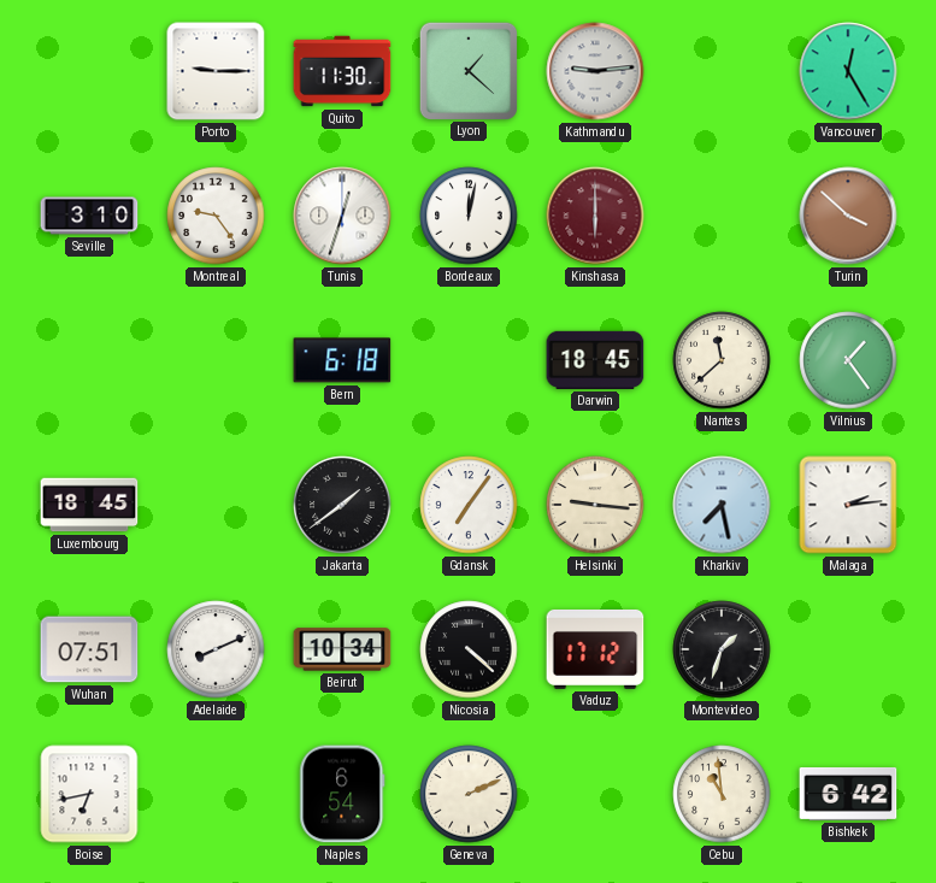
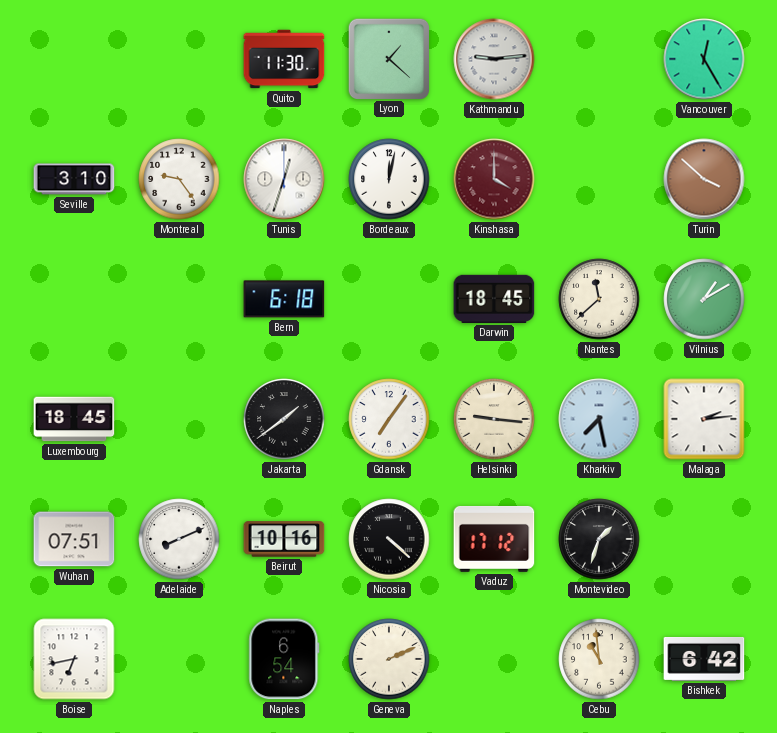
Porto: 9:15 -> none (216, 71)
Kinshasa: 6:00 -> 4:00 (494, 179)
Vilnius: 1:24 -> 1:10 (704, 299)
Beirut: 10:34 -> 10:16 (284, 539)
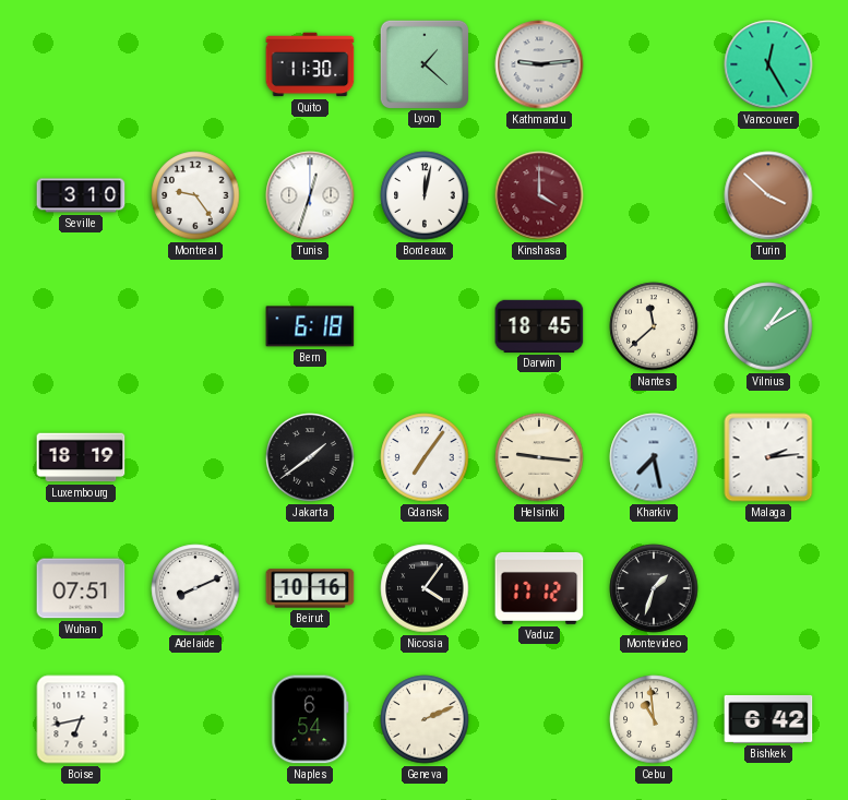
Luxembourg: 18:45 -> 18:19 (81, 457)
Nicosia: 4:22 -> 4:06 (425, 588)
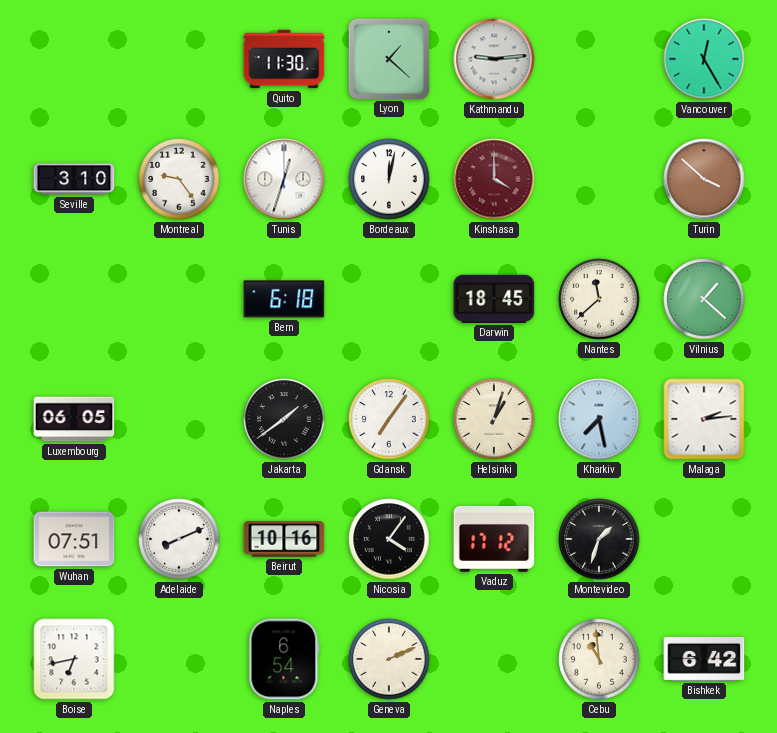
Vilnius: 1:10 -> 1:22 (704, 299)
Luxembourg: 18:19 -> 06:05 (74, 419)
Helsinki: 9:16 -> 1:03 (494, 419)
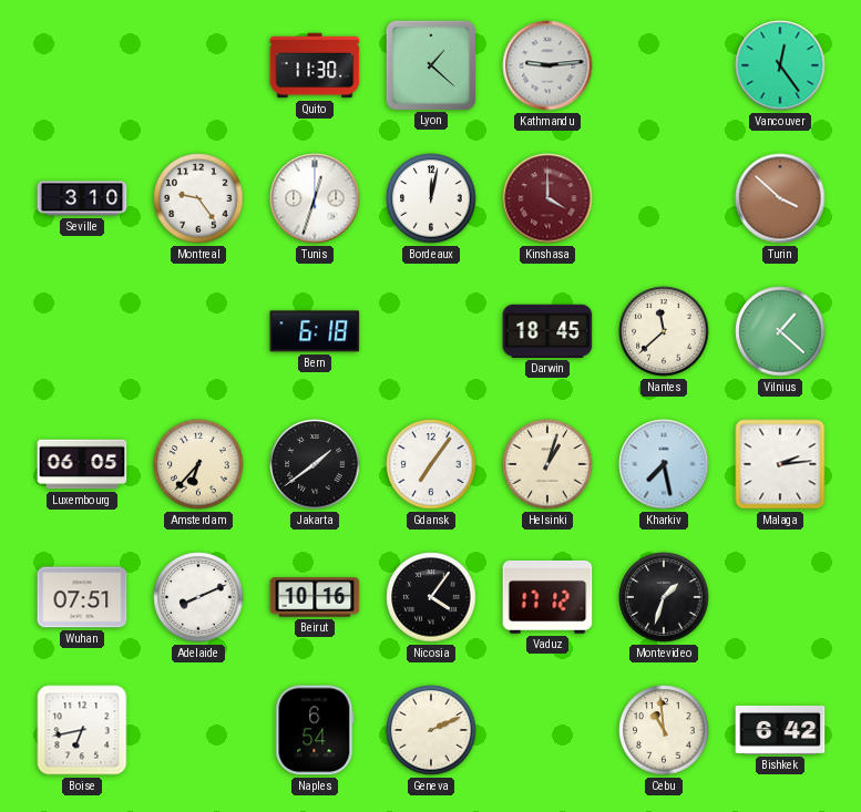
Vancouver: 12:25 -> 12:24 (780, 65)
Amsterdam: none -> 6:37 (198, 464)
